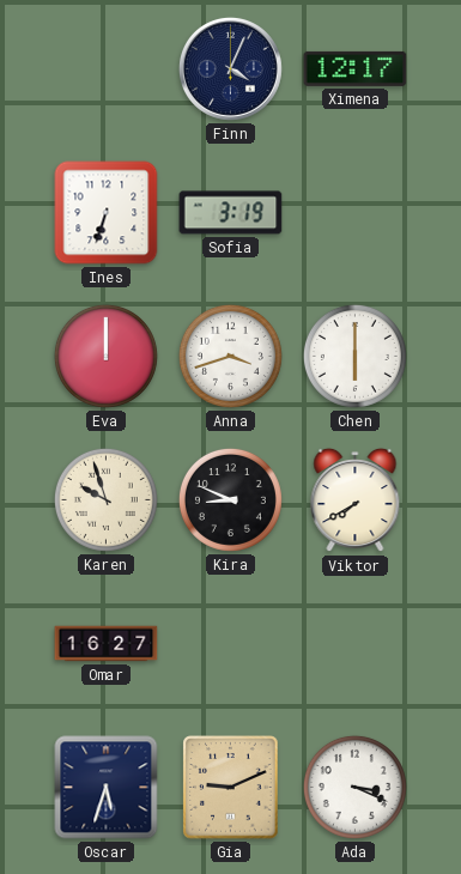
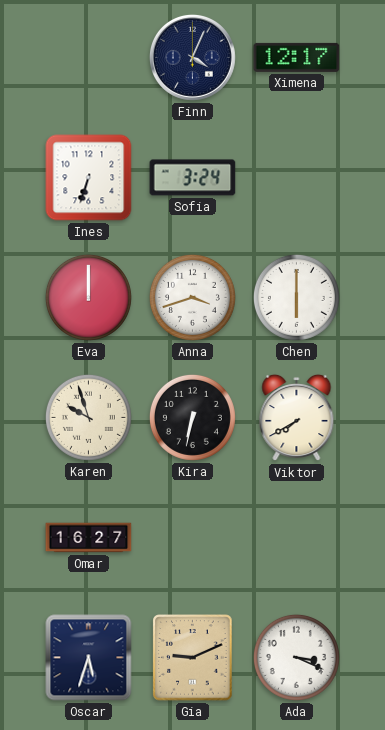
Sofia: 3:19 -> 3:24 (193, 178)
Kira: 8:49 -> 6:32 (192, 417)
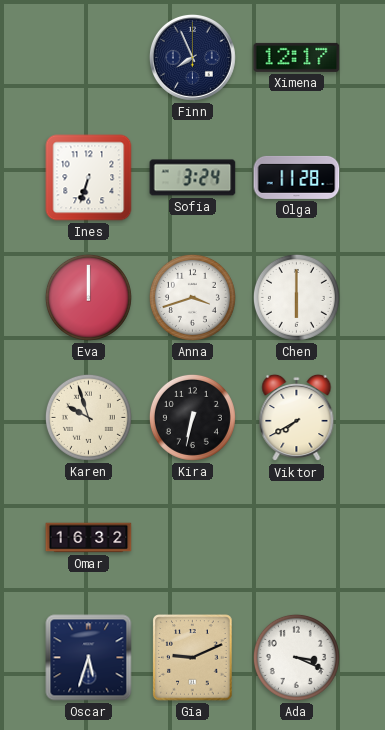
Finn: 4:04 -> 7:56 (192, 57)
Olga: none -> 11:28 (297, 177)
Omar: 16:27 -> 16:32 (89, 538)
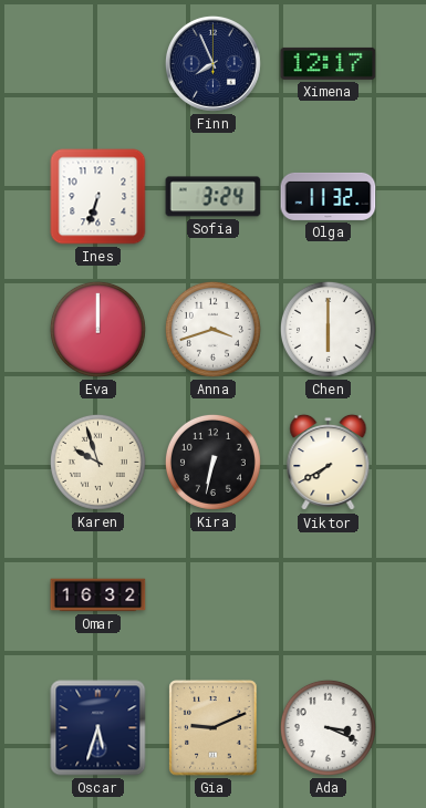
Olga: 11:28 -> 11:32 (329, 196)
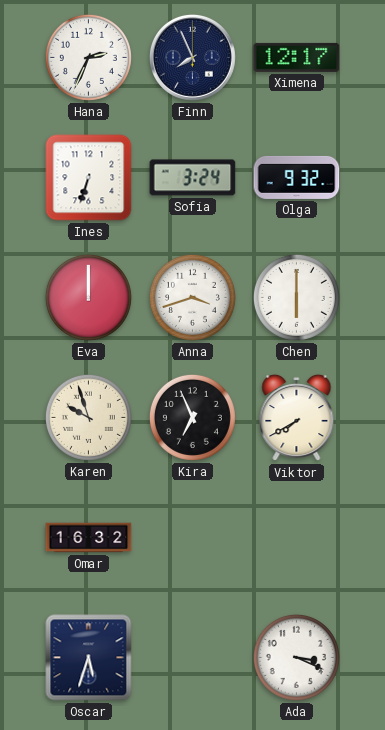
Hana: none -> 2:34 (88, 57)
Olga: 11:32 -> 9:32 (297, 177)
Kira: 6:32 -> 6:56 (192, 417)
Gia: 9:11 -> none (214, 728)
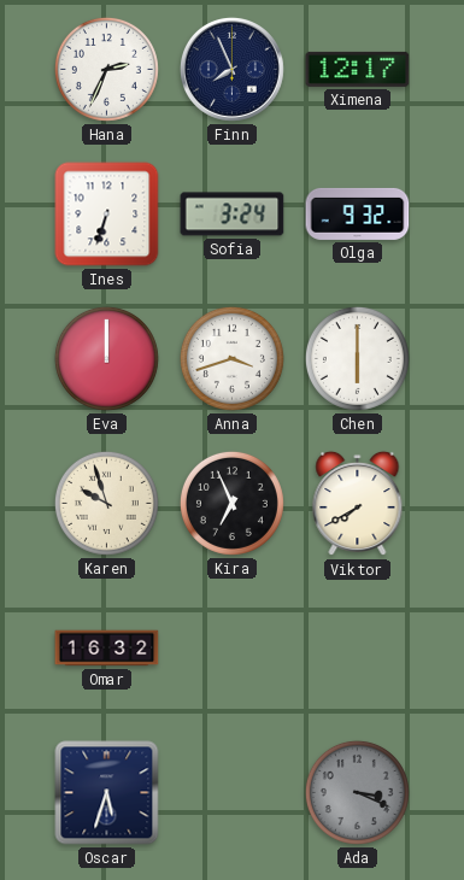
Ada dial: white -> grey (357, 792)
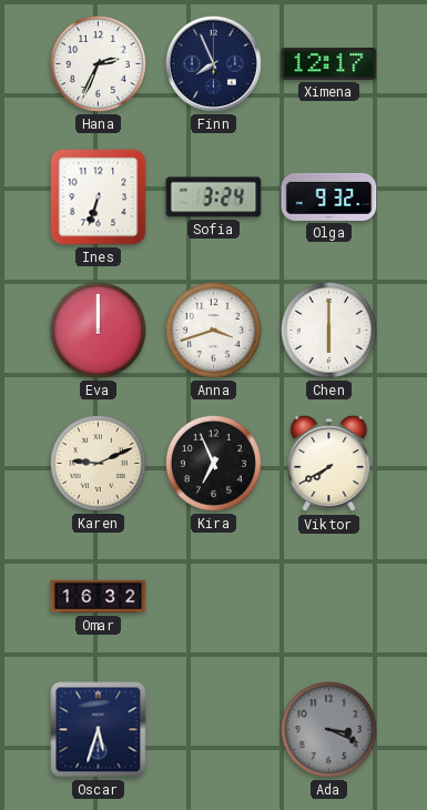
Karen: 9:57 -> 9:11 (98, 463)
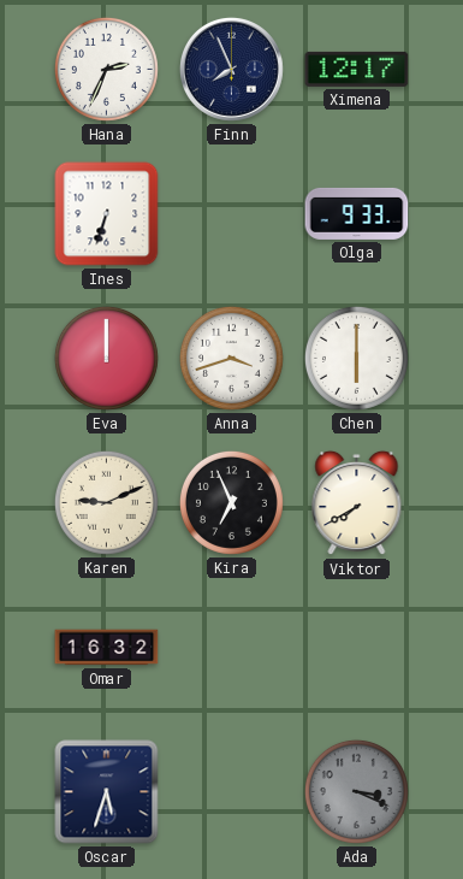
Sofia: 3:24 -> none (214, 198)
Olga: 9:32 -> 9:33 (357, 213)
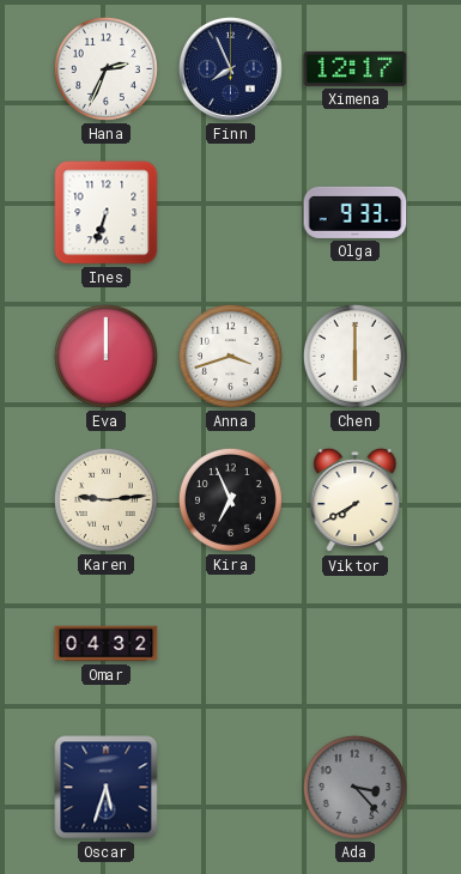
Karen: 9:11 -> 9:14 (105, 499)
Omar: 16:32 -> 04:32 (107, 644)
Ada: 3:19 -> 3:23 (354, 787)
